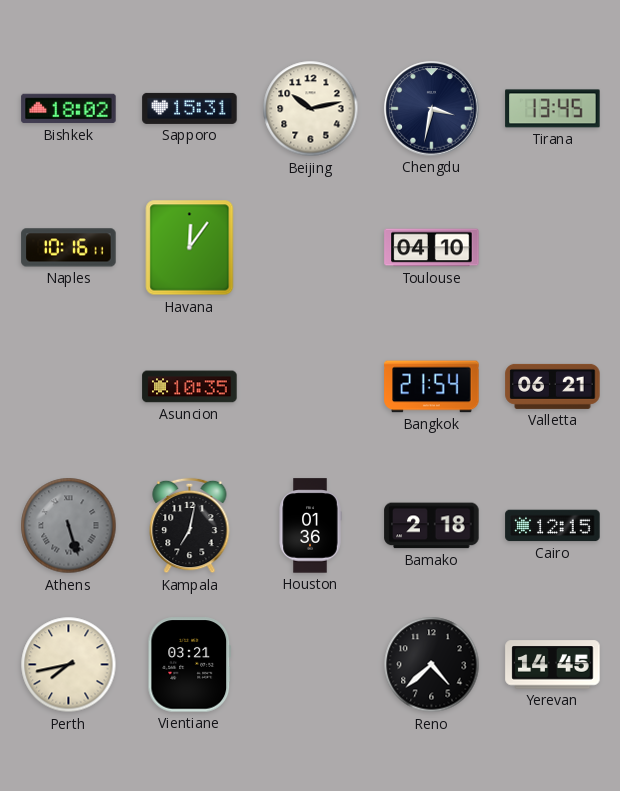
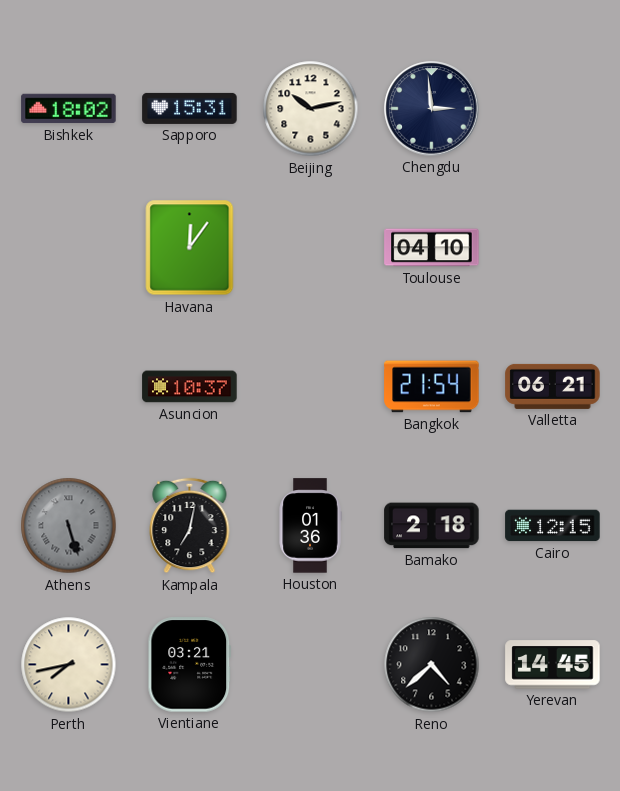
Chengdu: 3:32 -> 2:59 (432, 109)
Tirana: 13:45 -> none (553, 109)
Naples: 10:16 -> none (69, 248)
Asuncion: 10:35 -> 10:37 (190, 387)
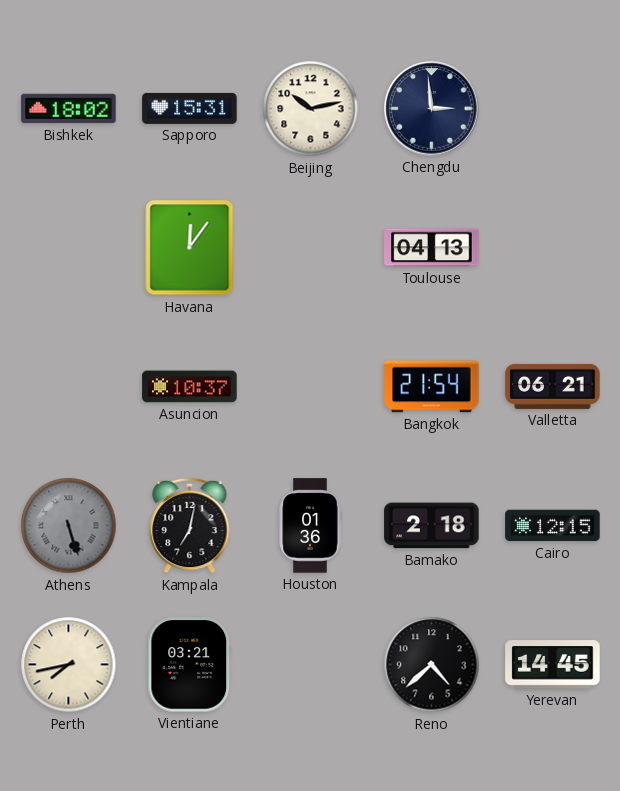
Toulouse: 04:10 -> 04:13 (432, 248)
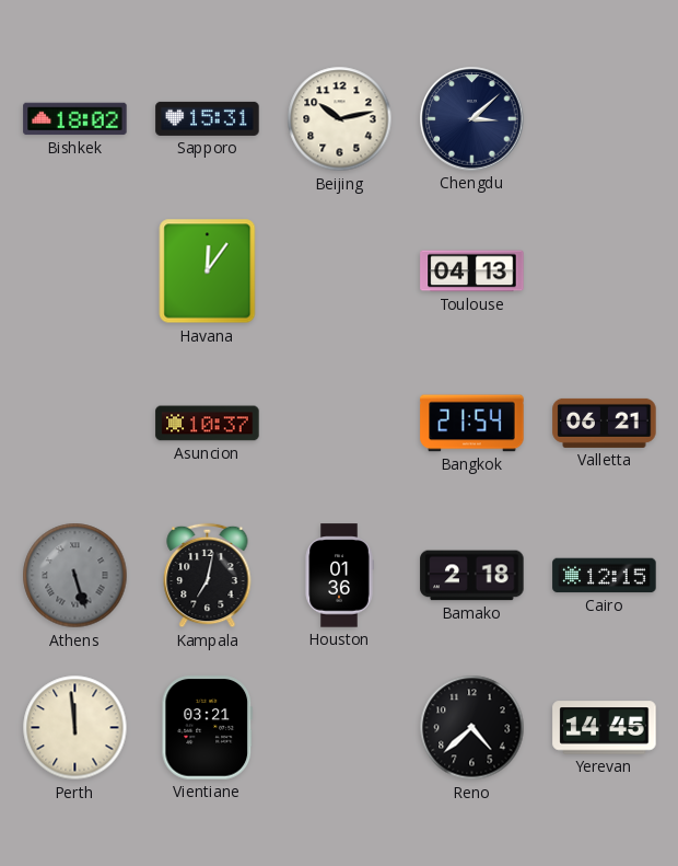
Chengdu: 2:59 -> 3:08 (472, 119)
Perth: 7:43 -> 11:59 (75, 728)
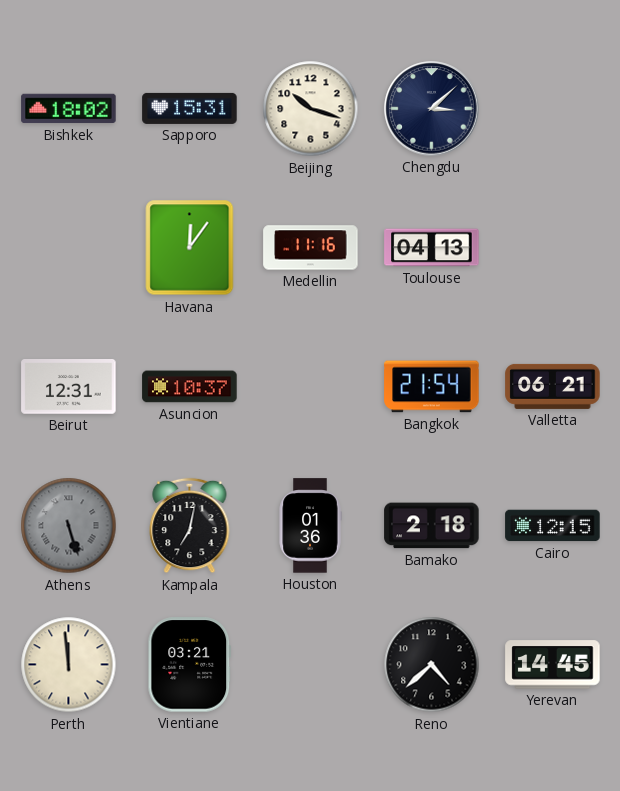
Beijing: 10:13 -> 10:18 (311, 109)
Medellin: none -> 11:16 (311, 248)
Beirut: none -> 12:31 (69, 387)
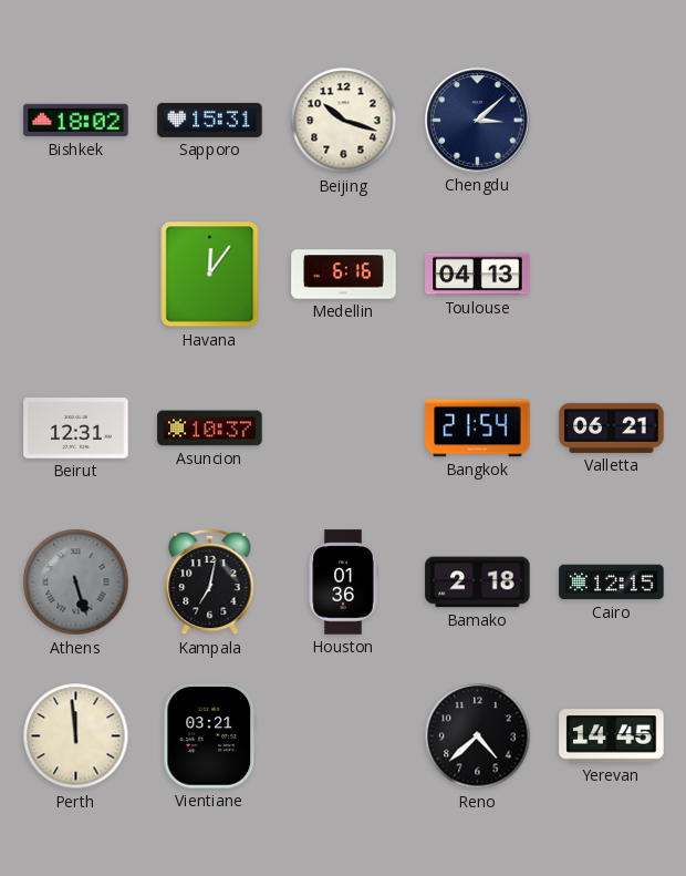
Medellin: 11:16 -> 6:16 (344, 275)
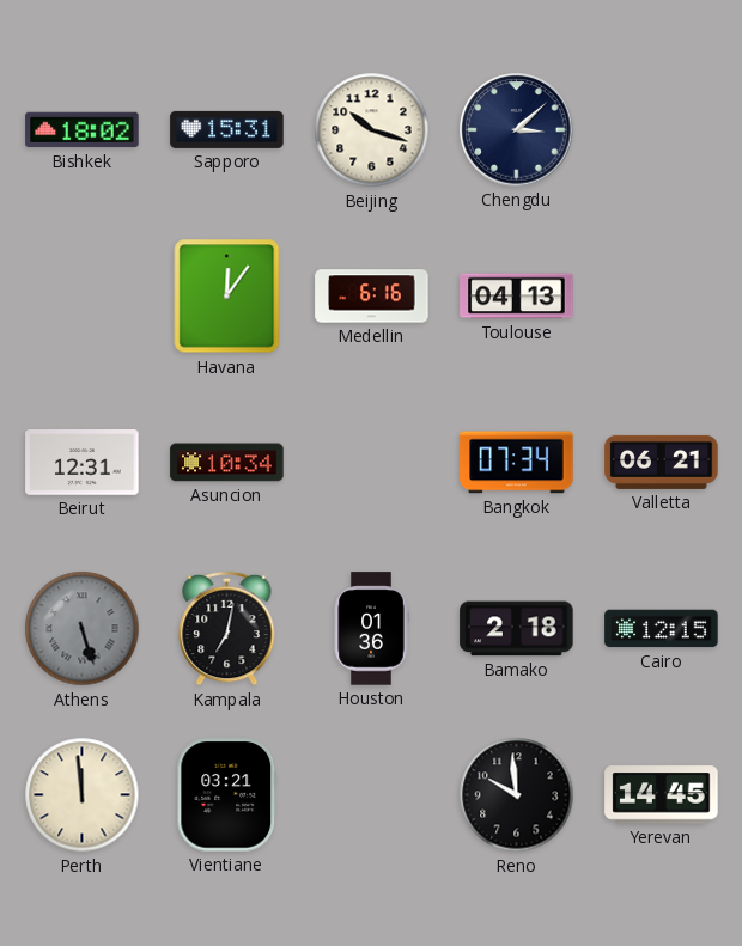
Asuncion: 10:37 -> 10:34 (227, 463)
Bangkok: 21:54 -> 07:34 (517, 463)
Reno: 4:38 -> 9:59 (517, 795)
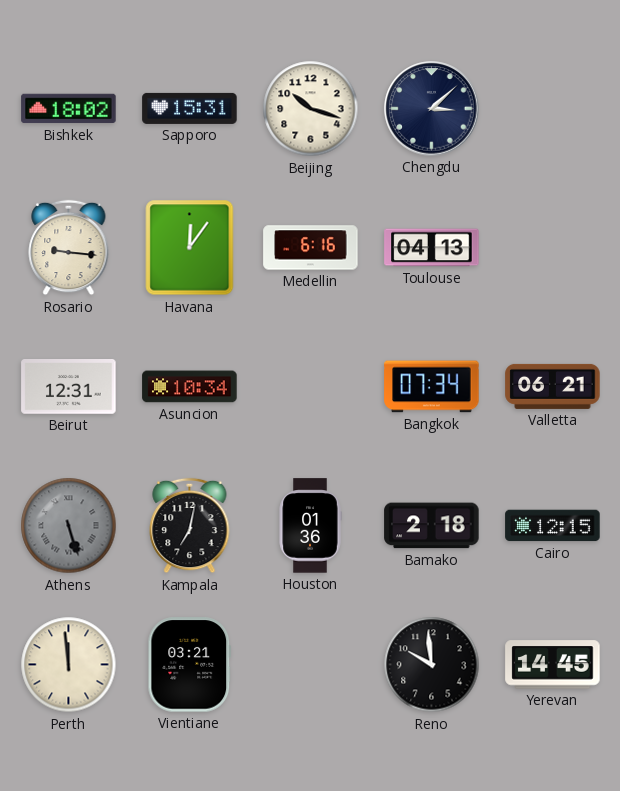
Rosario: none -> 9:16 (69, 248)
